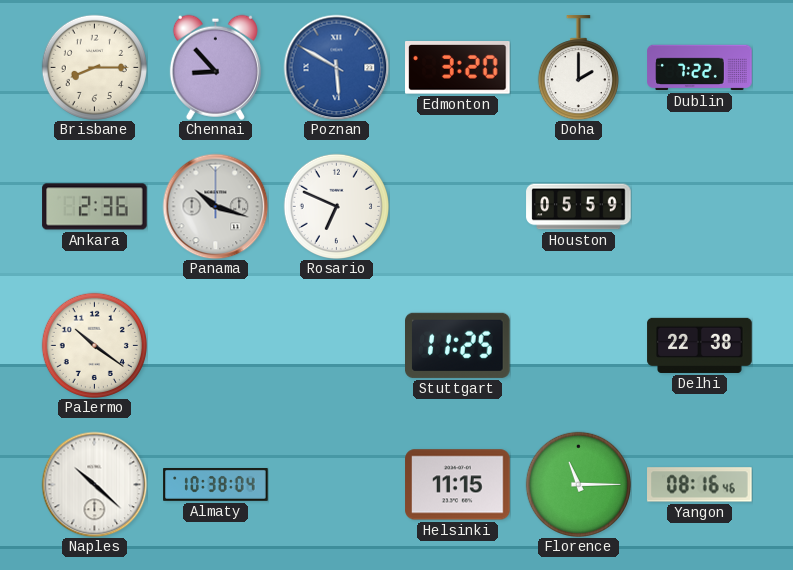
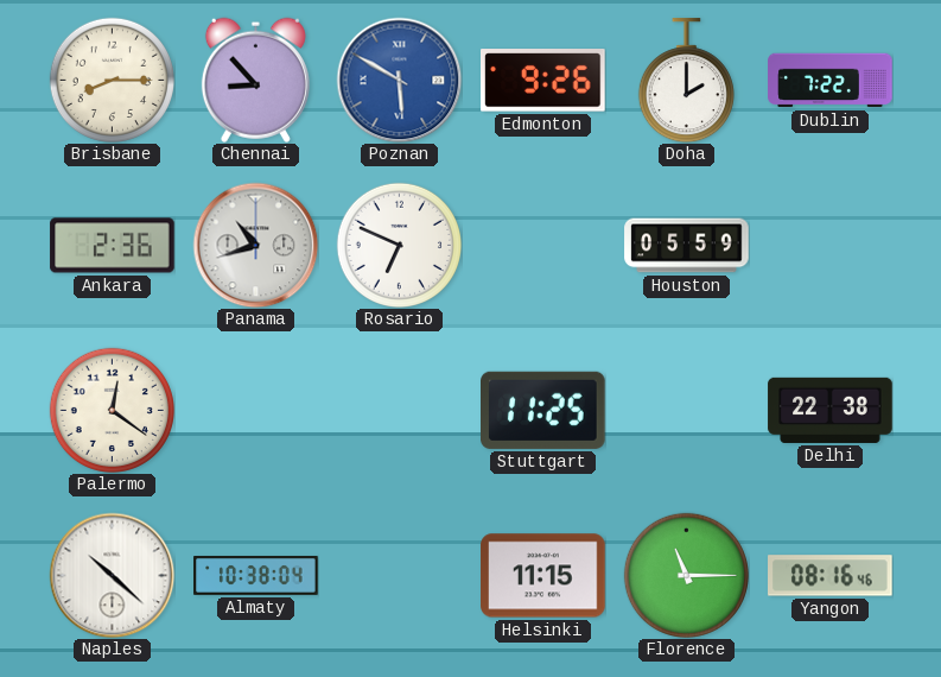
Edmonton: 3:20 -> 9:26 (543, 81)
Panama: 10:18 -> 10:42 (255, 245)
Palermo: 10:21 -> 12:21 (112, 410)
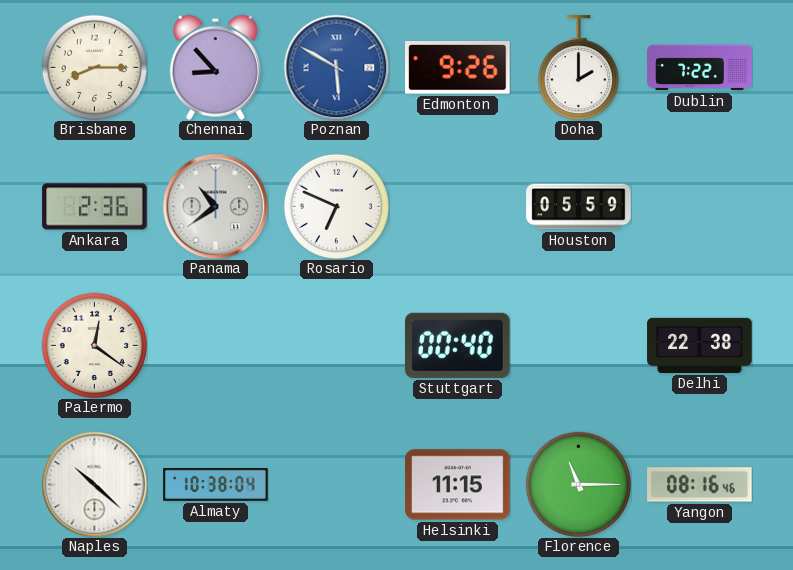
Panama: 10:42 -> 10:39 (215, 206)
Stuttgart: 11:25 -> 00:40 (458, 345)
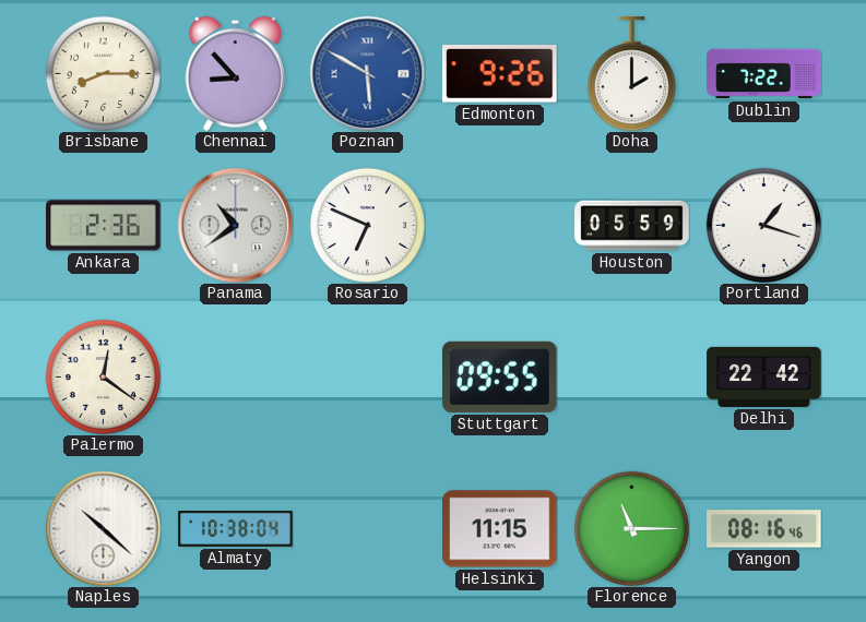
Portland: none -> 1:18 (763, 225)
Stuttgart: 00:40 -> 09:55 (500, 376)
Delhi: 22:38 -> 22:42 (764, 376)
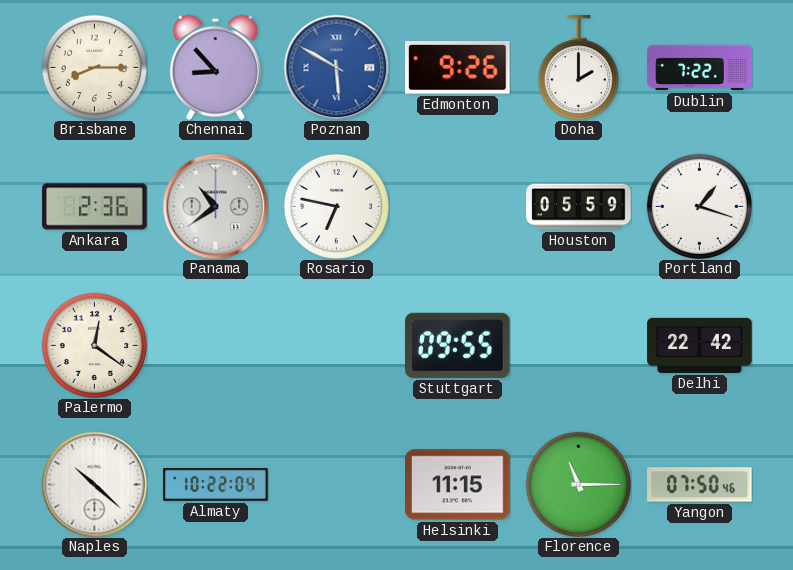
Rosario: 6:49 -> 6:47 (336, 206)
Almaty: 10:38 -> 10:22 (216, 485)
Yangon: 08:16 -> 07:50 (700, 485)
